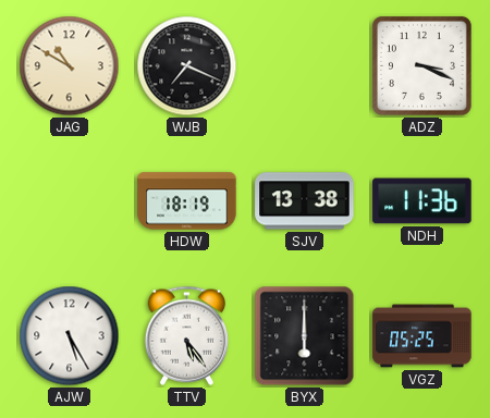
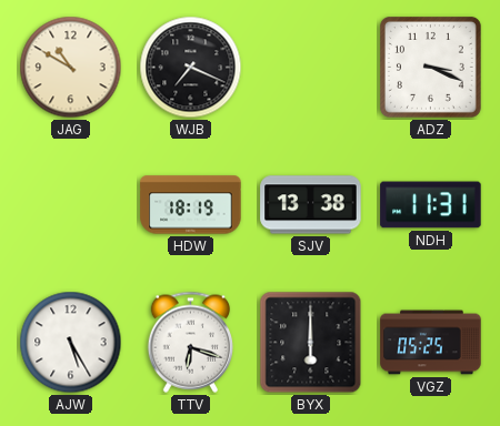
NDH: 11:36 -> 11:31 (431, 205)
TTV: 5:24 -> 6:18 (190, 342)
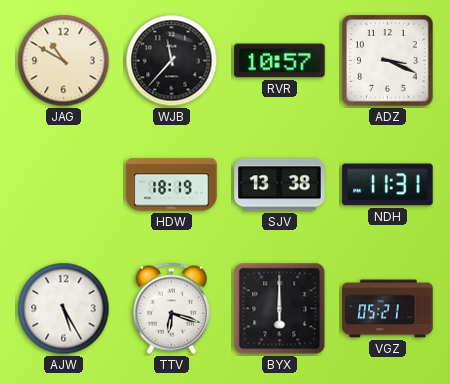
WJB: 7:19 -> 11:37 (172, 61)
RVR: none -> 10:57 (280, 61)
VGZ: 05:25 -> 05:21 (388, 309)
